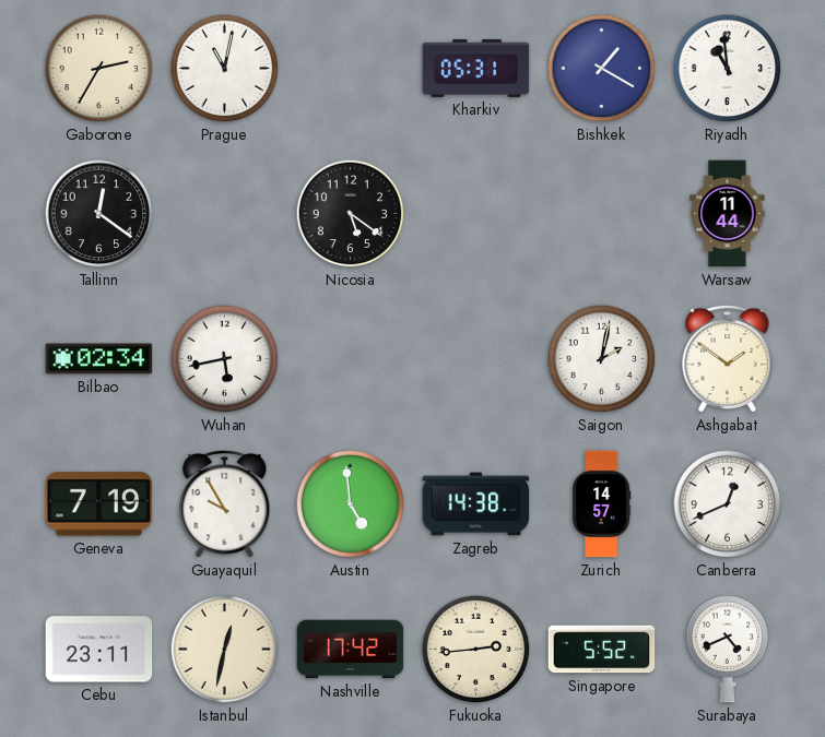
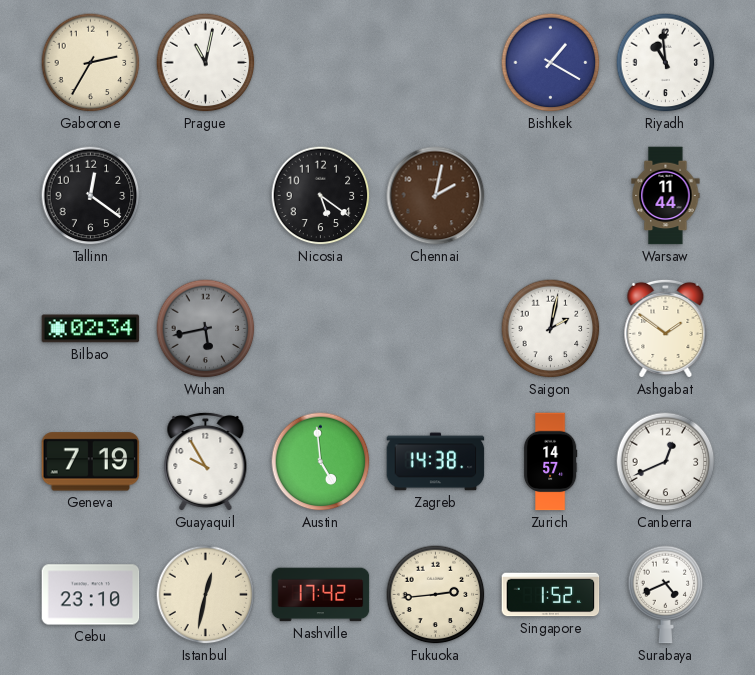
Kharkiv: 05:31 -> none (476, 68)
Chennai: none -> 2:02 (436, 196)
Wuhan dial: white -> grey (206, 329)
Cebu: 23:11 -> 23:10 (91, 595)
Singapore: 5:52 -> 1:52 (551, 595)
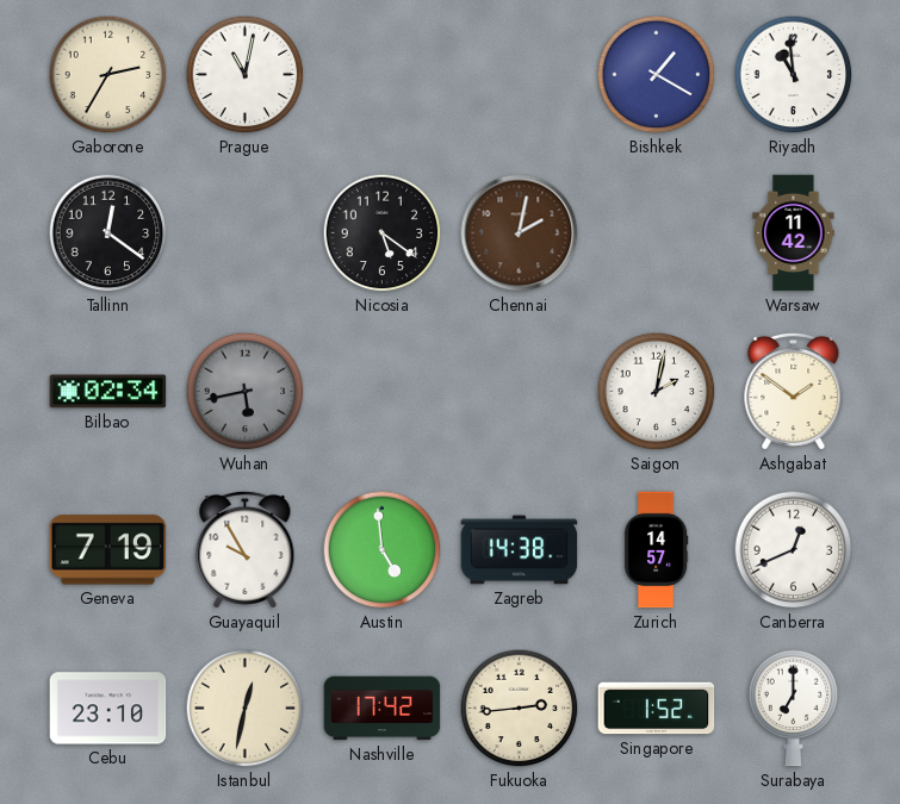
Warsaw: 11:44 -> 11:42 (794, 233)
Surabaya: 4:41 -> 7:00 (794, 709)
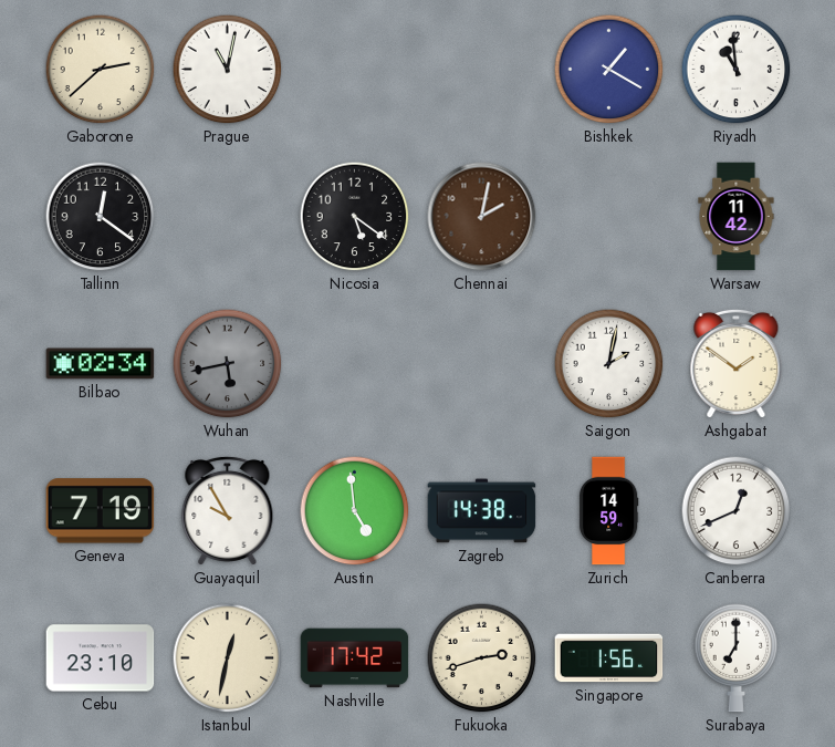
Gaborone: 2:35 -> 2:38 (101, 70)
Zurich: 14:57 -> 14:59 (608, 511)
Fukuoka: 2:44 -> 2:42 (482, 658)
Singapore: 1:52 -> 1:56 (609, 658)
